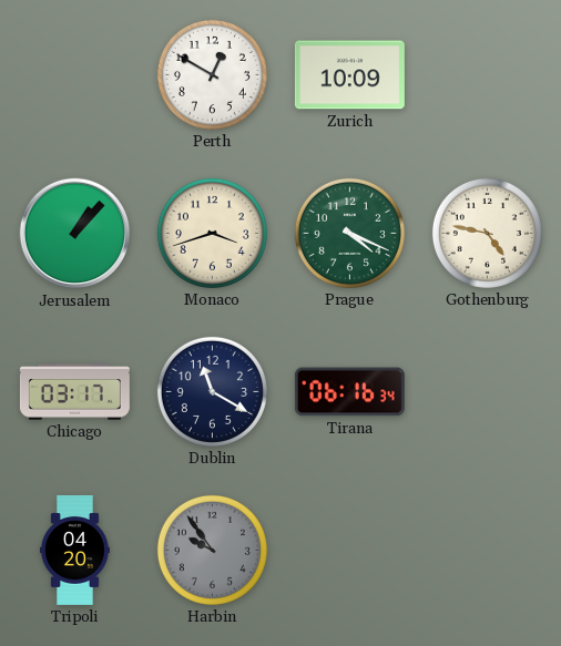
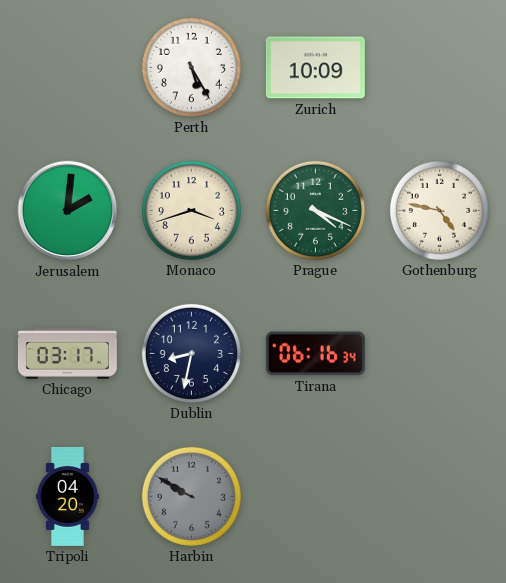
Perth: 12:50 -> 5:25 (191, 67)
Jerusalem: 1:07 -> 2:01 (68, 211)
Dublin: 11:20 -> 8:32 (191, 353)
Harbin: 9:54 -> 9:50 (191, 496)
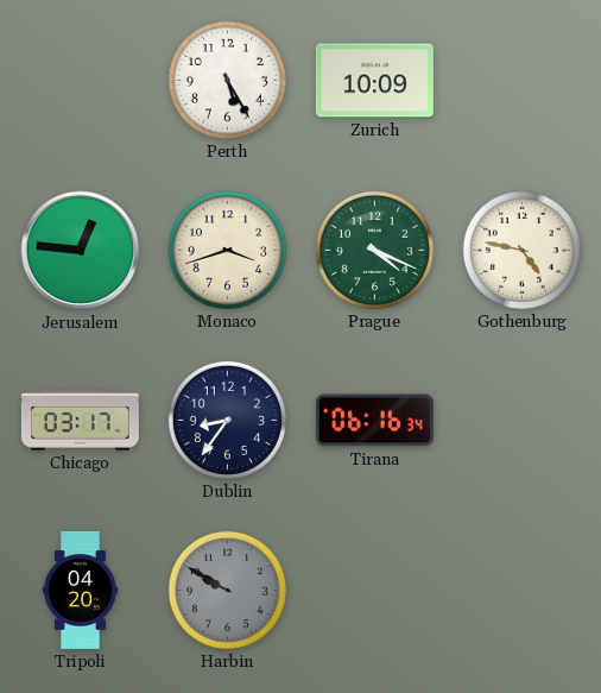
Jerusalem: 2:01 -> 12:46 (81, 251)
Dublin: 8:32 -> 8:36 (227, 420)
